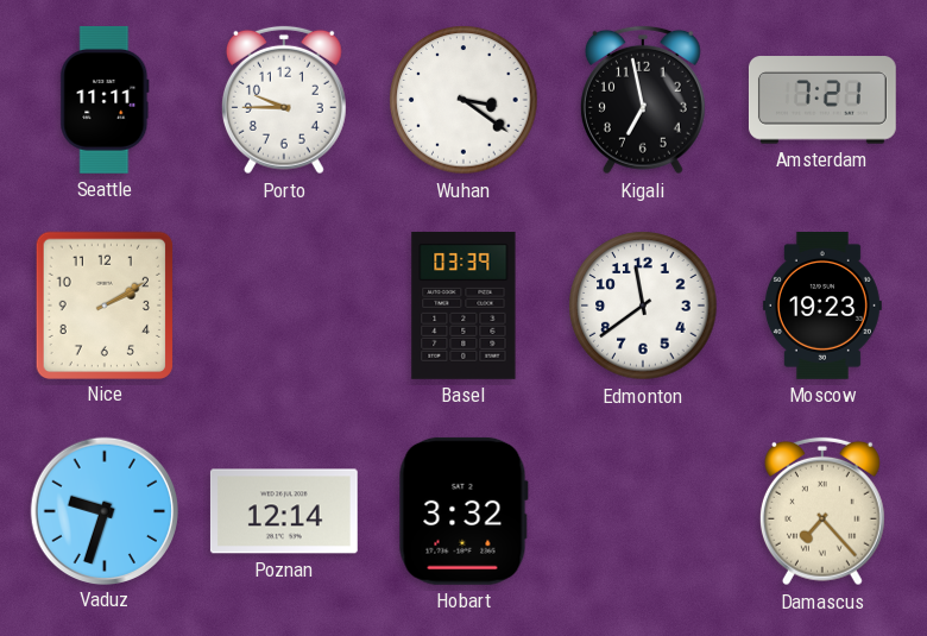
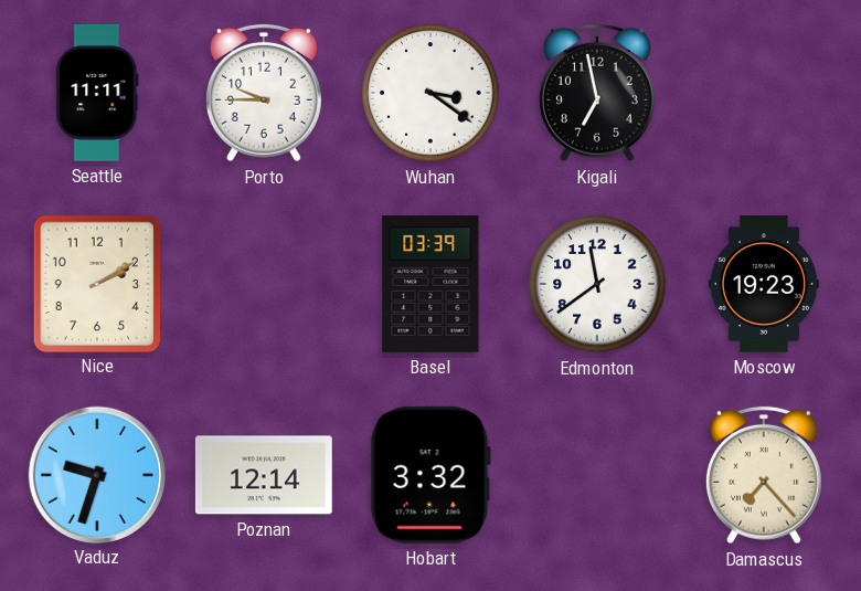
Amsterdam: 7:21 -> none (822, 100)
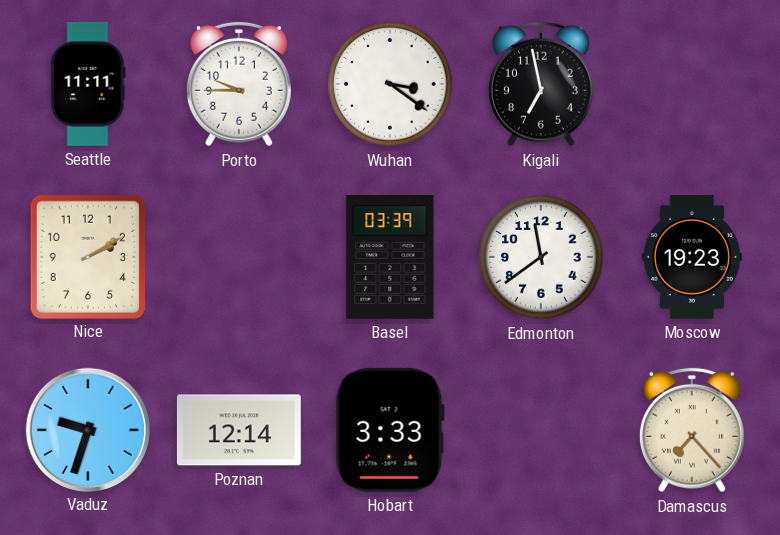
Hobart: 3:32 -> 3:33 (390, 430)
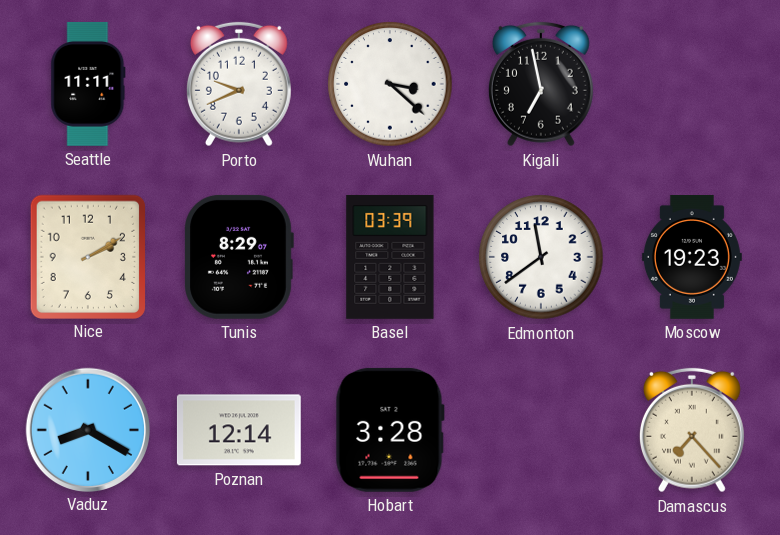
Porto: 9:45 -> 9:41 (239, 84)
Wuhan: 3:21 -> 3:22 (390, 84)
Tunis: none -> 8:29 (239, 257)
Vaduz: 9:33 -> 8:20 (87, 429)
Hobart: 3:33 -> 3:28 (390, 430)
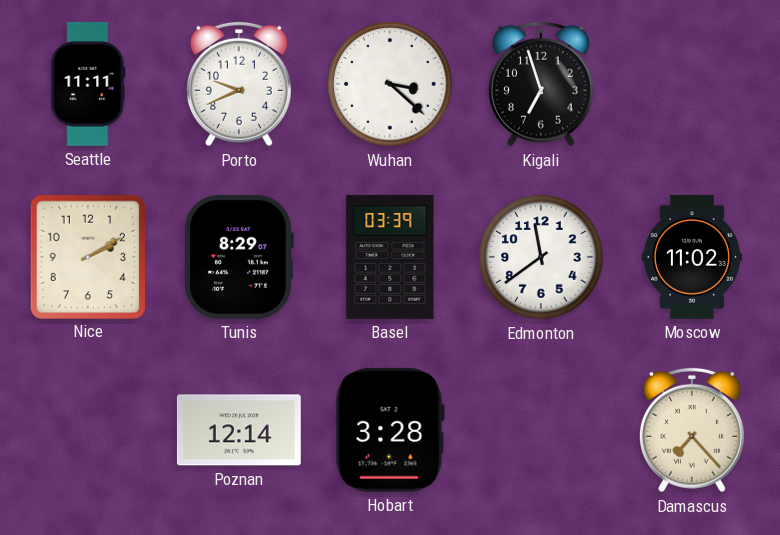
Kigali: 6:58 -> 6:57 (541, 84)
Moscow: 19:23 -> 11:02 (692, 258)
Vaduz: 8:20 -> none (87, 429)
